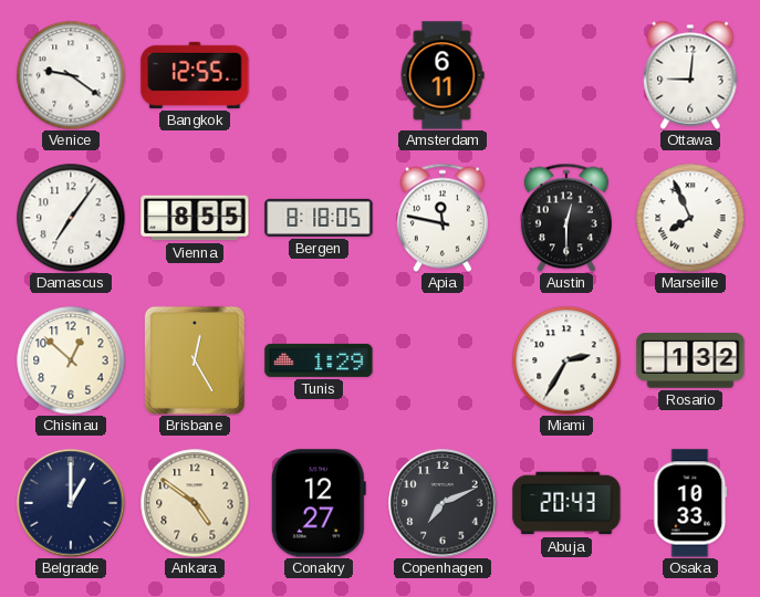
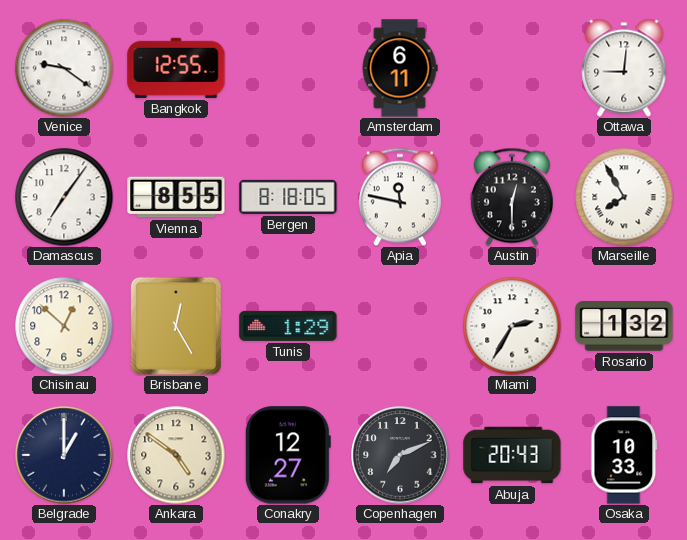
Marseille: 7:56 -> 7:55 (624, 197)
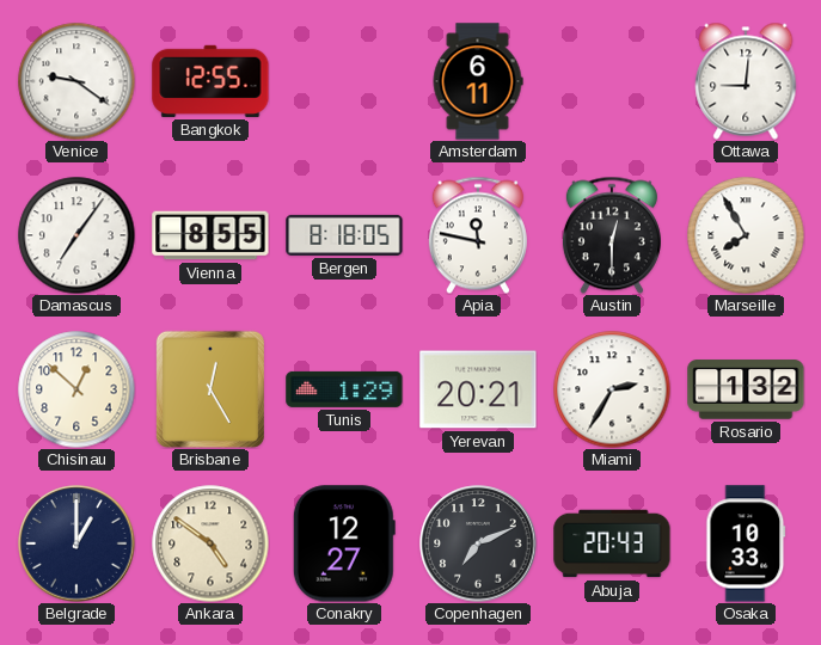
Yerevan: none -> 20:21 (478, 389)
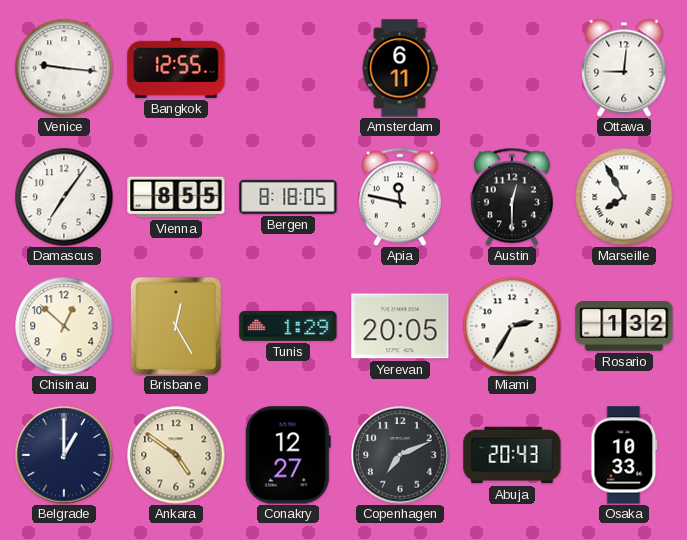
Venice: 9:21 -> 9:16 (64, 68)
Yerevan: 20:21 -> 20:05 (400, 326)
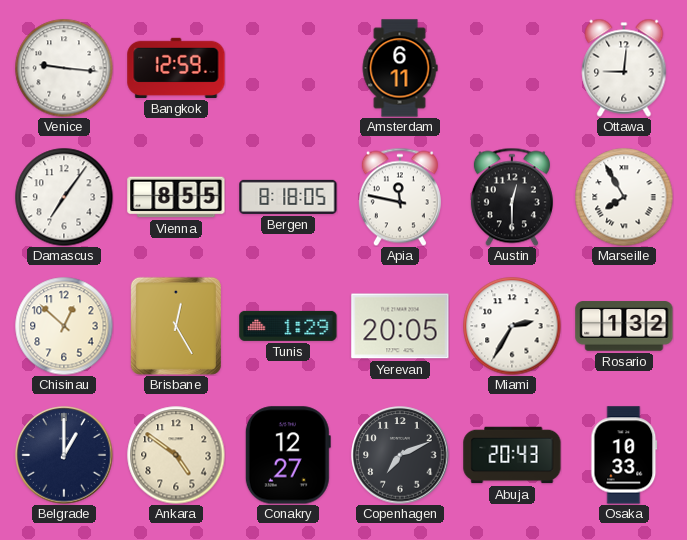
Bangkok: 12:55 -> 12:59 (176, 68)
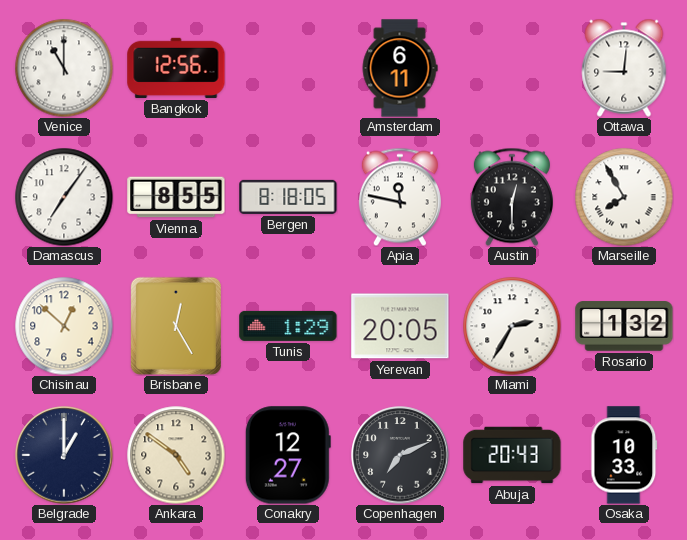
Venice: 9:16 -> 11:00 (64, 68)
Bangkok: 12:59 -> 12:56 (176, 68)
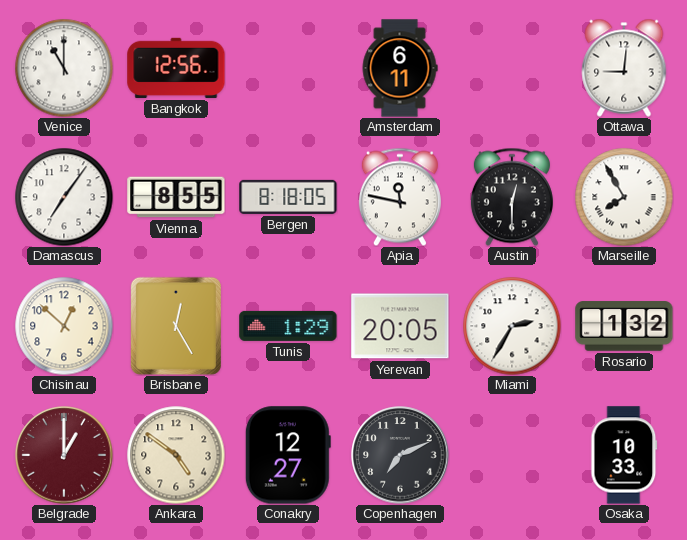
Belgrade dial: navy -> burgundy (64, 455)
Abuja: 20:43 -> none (512, 455)
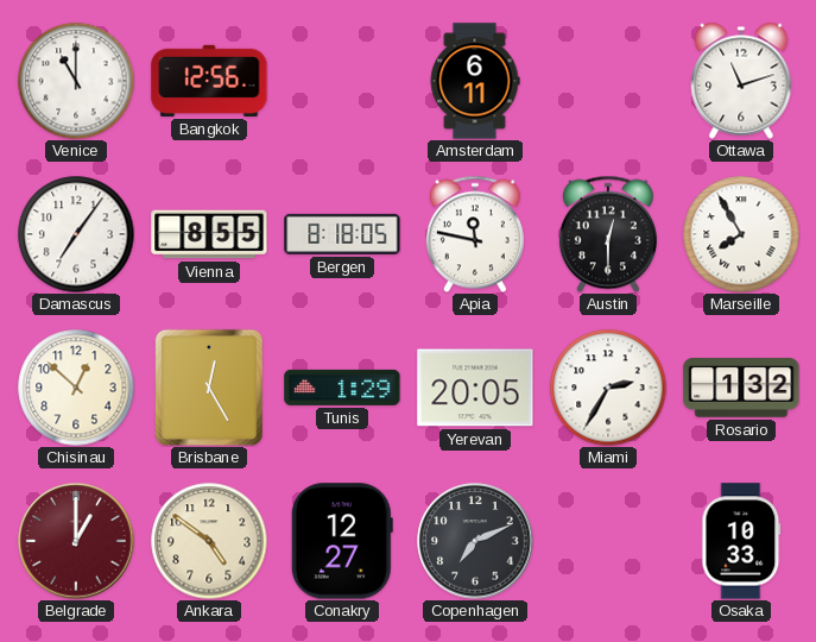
Ottawa: 9:01 -> 11:12 (741, 81)
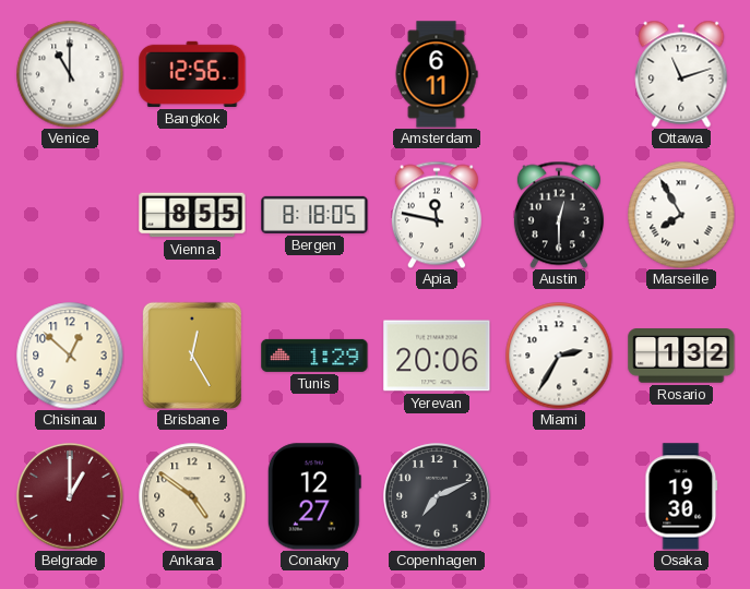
Damascus: 7:06 -> none (76, 234)
Yerevan: 20:05 -> 20:06 (437, 356)
Osaka: 10:33 -> 19:30 (681, 496)
